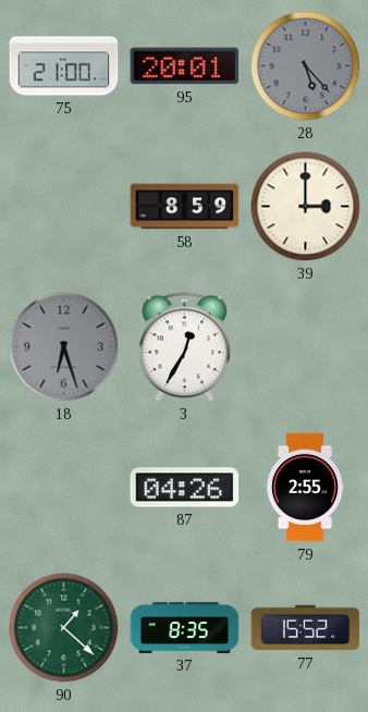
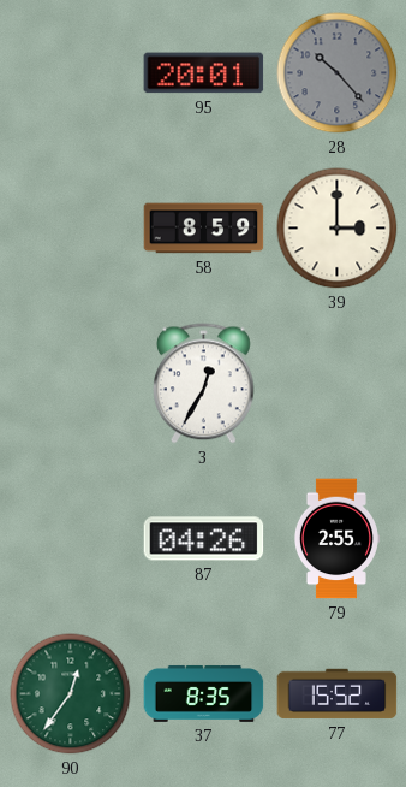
75: 21:00 -> none (64, 66)
28: 5:23 -> 10:23 (338, 73)
18: 6:27 -> none (64, 347)
90: 1:22 -> 12:36 (71, 694)
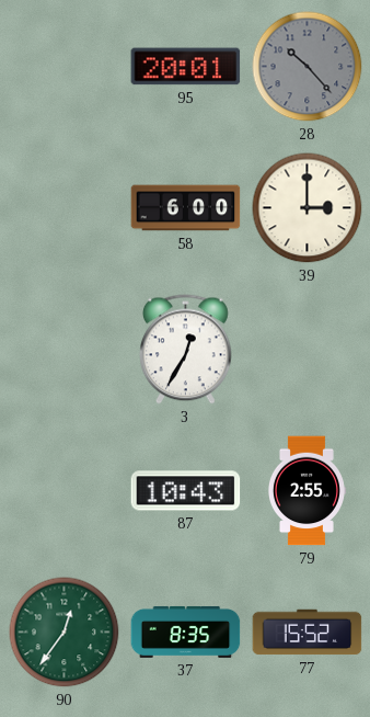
58: 8:59 -> 6:00 (186, 208)
87: 04:26 -> 10:43 (186, 491)
